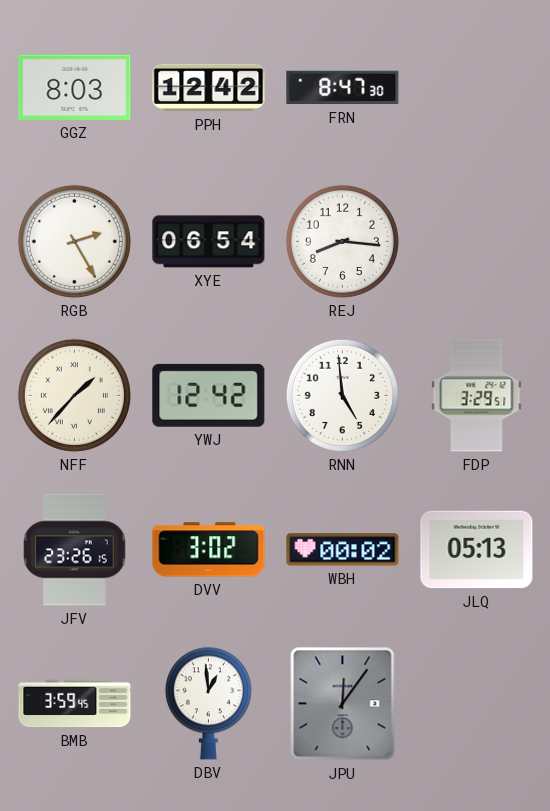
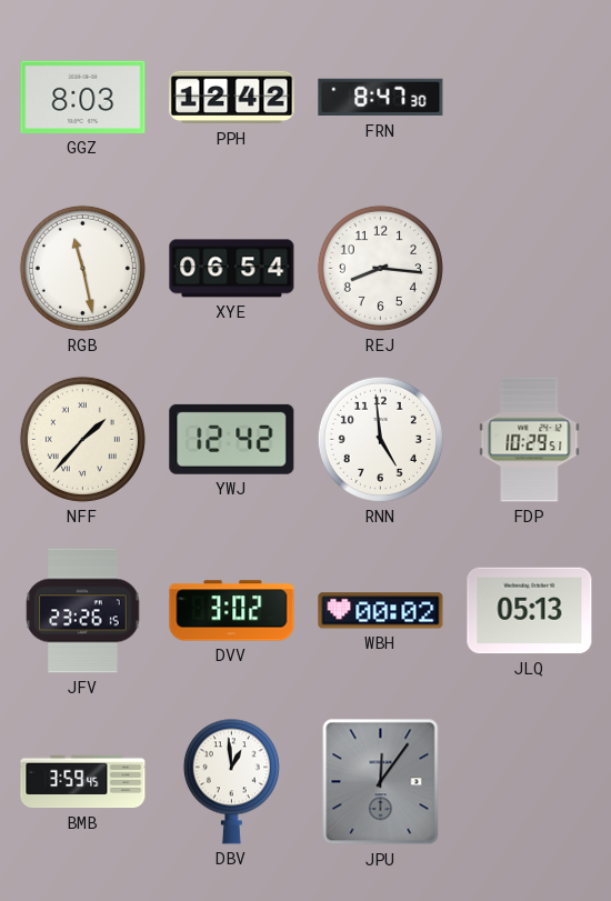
RGB: 2:25 -> 11:28 (82, 268)
FDP: 3:29 -> 10:29 (530, 440)
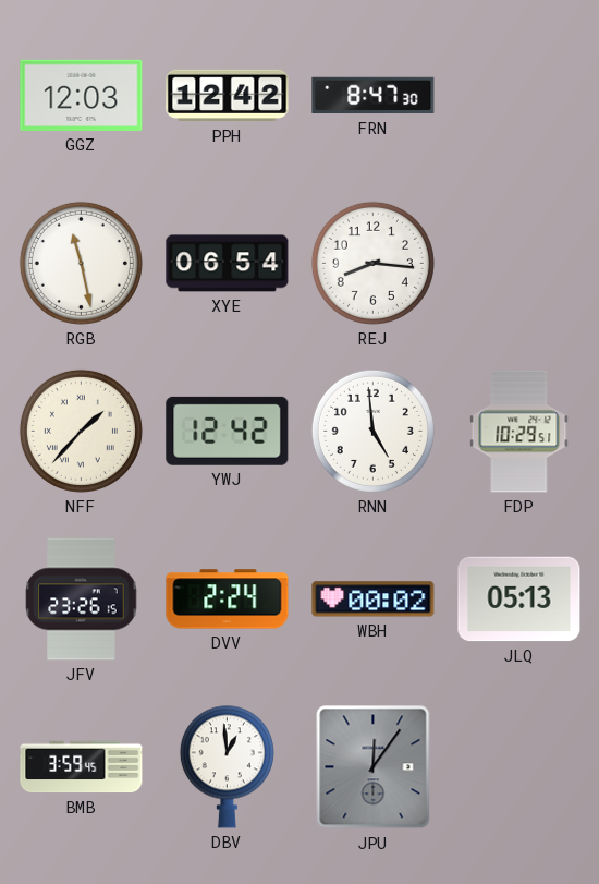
GGZ: 8:03 -> 12:03 (82, 95)
DVV: 3:02 -> 2:24 (228, 600)
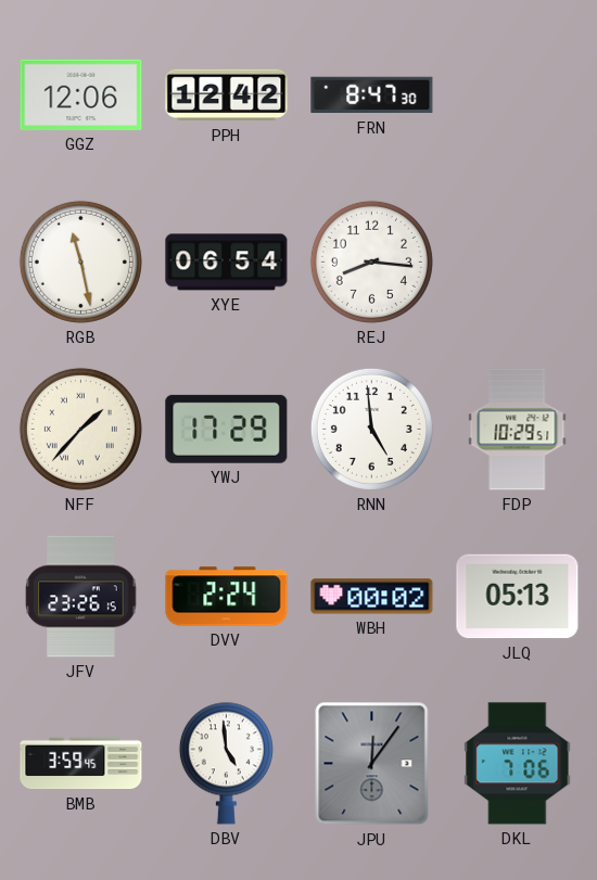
GGZ: 12:03 -> 12:06 (81, 94)
YWJ: 12:42 -> 17:29 (227, 429)
DBV: 12:59 -> 4:59 (226, 763)
DKL: none -> 7:06 (518, 764)
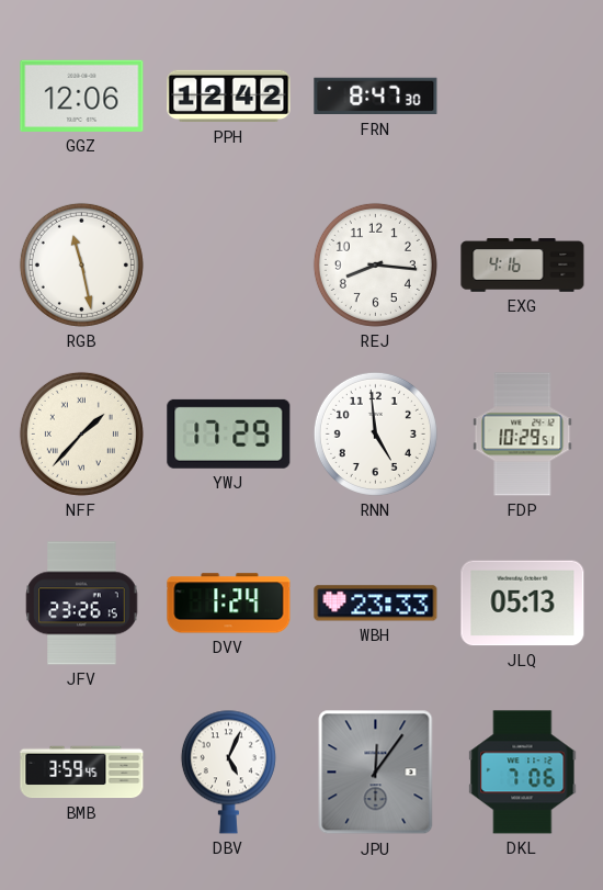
XYE: 06:54 -> none (227, 263)
EXG: none -> 4:16 (523, 266)
DVV: 2:24 -> 1:24 (229, 604)
WBH: 00:02 -> 23:33 (376, 604)
DBV: 4:59 -> 5:04 (228, 771)
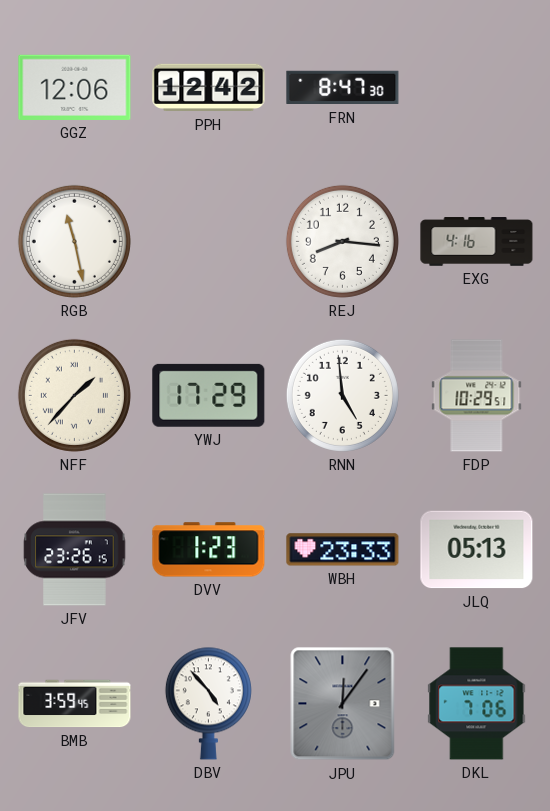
DVV: 1:24 -> 1:23 (209, 550)
DBV: 5:04 -> 4:53 (208, 703)
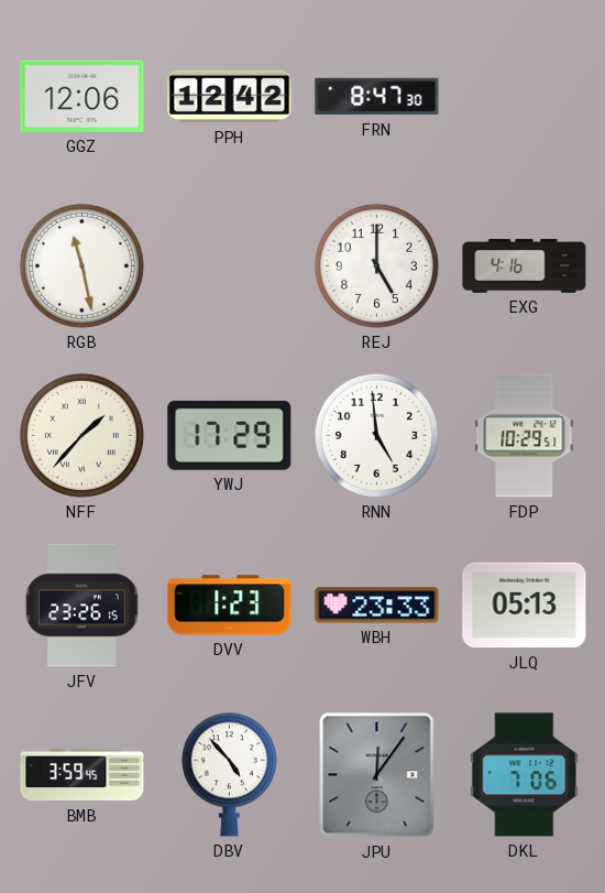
REJ: 8:16 -> 5:00 (376, 265)
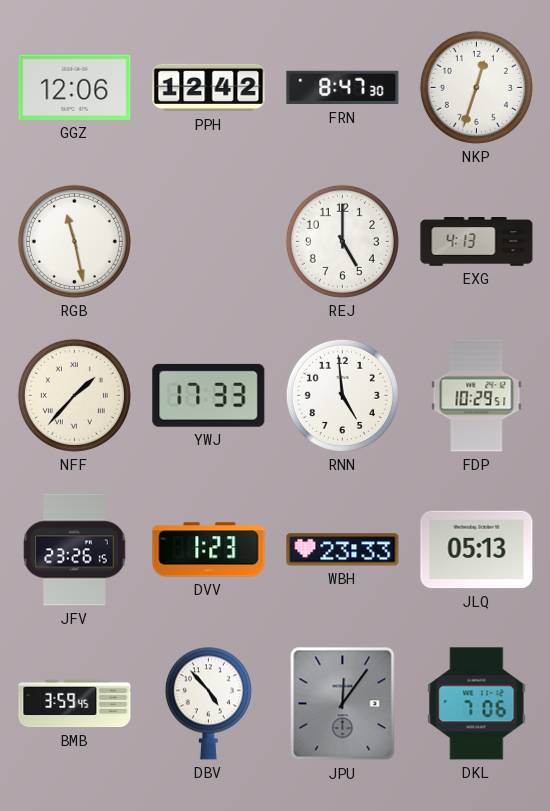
NKP: none -> 12:33 (476, 87)
EXG: 4:16 -> 4:13 (477, 242)
YWJ: 17:29 -> 17:33 (209, 395)
